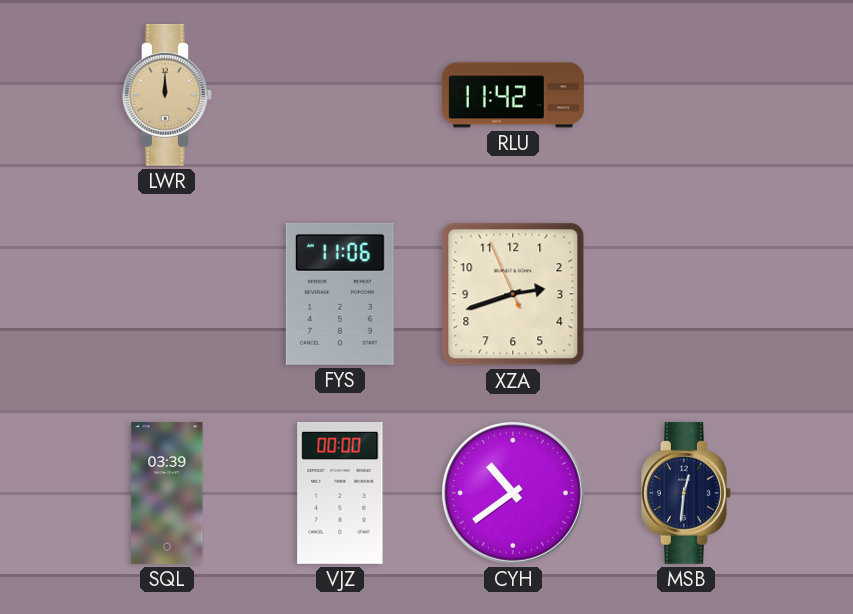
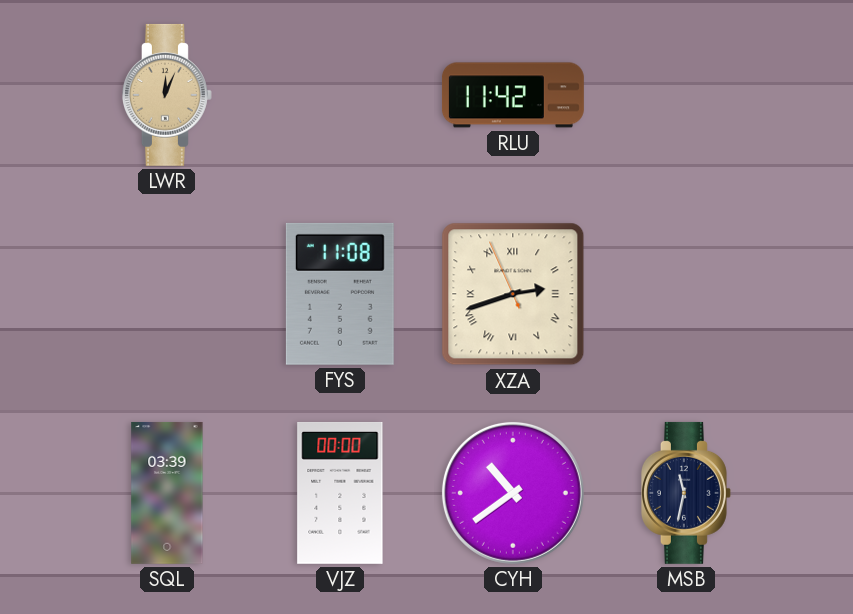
LWR: 12:00 -> 12:04 (167, 95)
FYS: 11:06 -> 11:08 (340, 294)
XZA numerals: Arabic -> Roman (513, 294)
MSB: 12:31 -> 11:32 (686, 493)
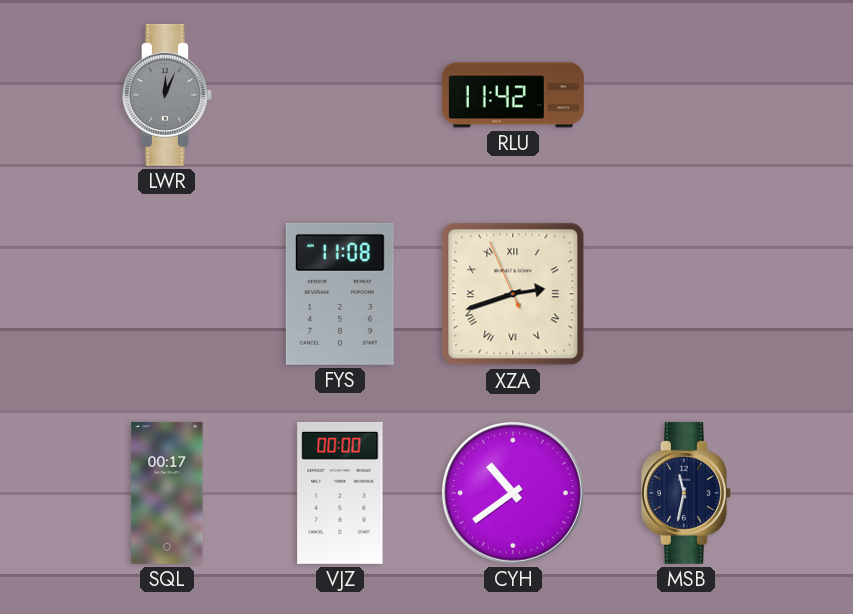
LWR dial: champagne -> grey (167, 95)
SQL: 03:39 -> 00:17 (167, 493)
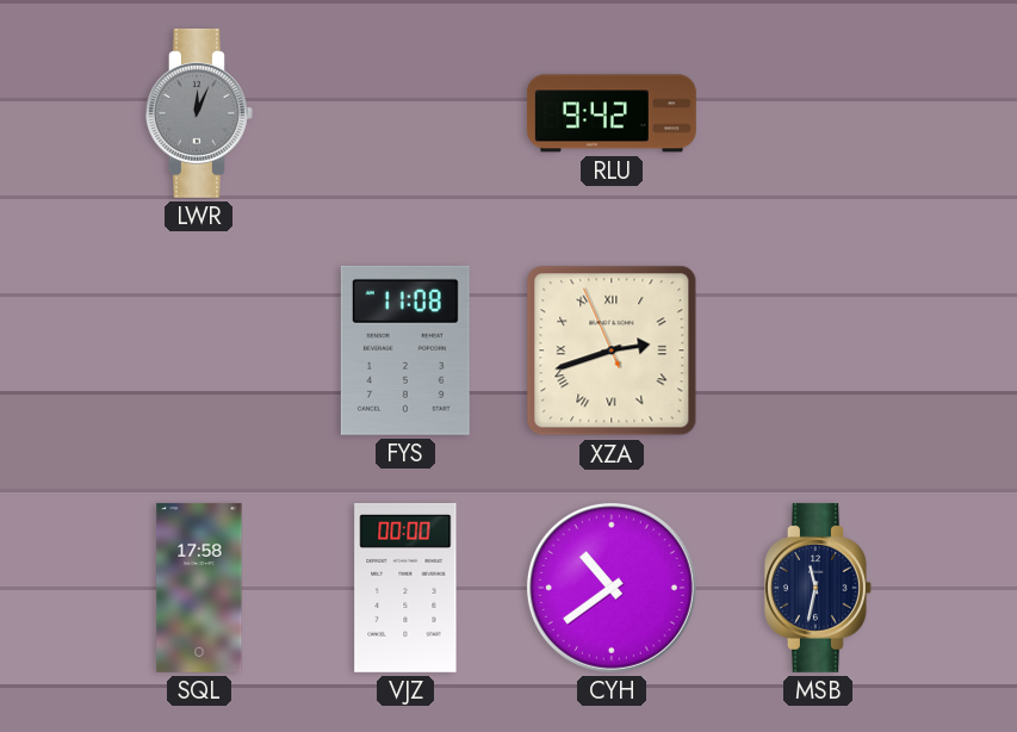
RLU: 11:42 -> 9:42 (612, 113)
SQL: 00:17 -> 17:58 (199, 588)
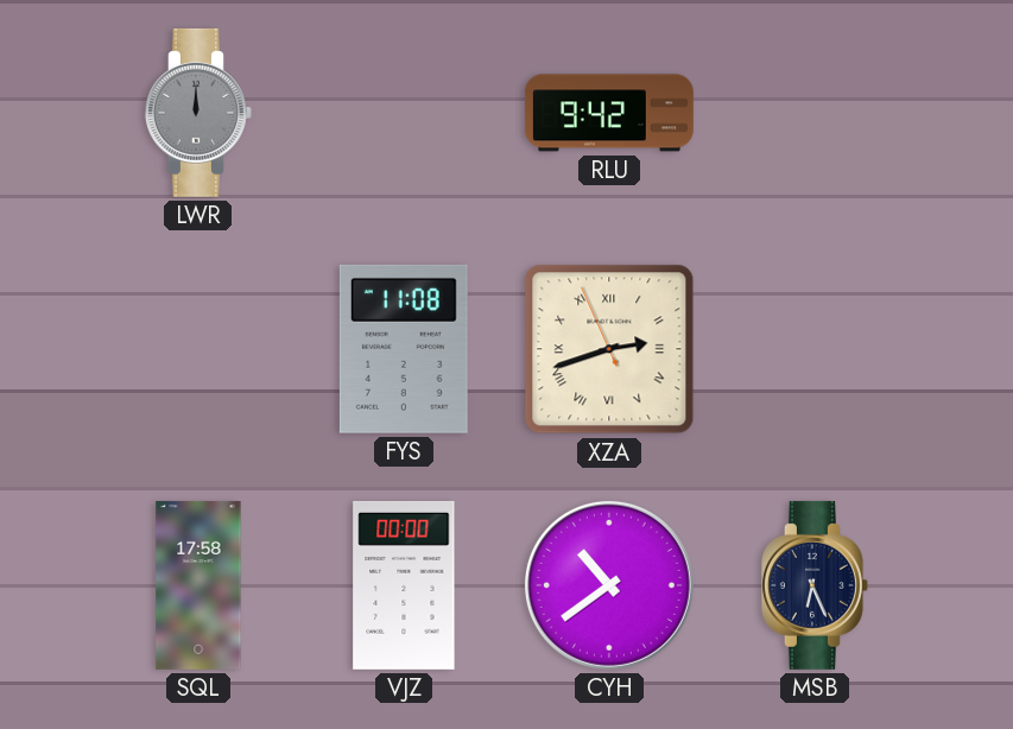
LWR: 12:04 -> 12:00 (198, 113)
MSB: 11:32 -> 6:26 (815, 585)
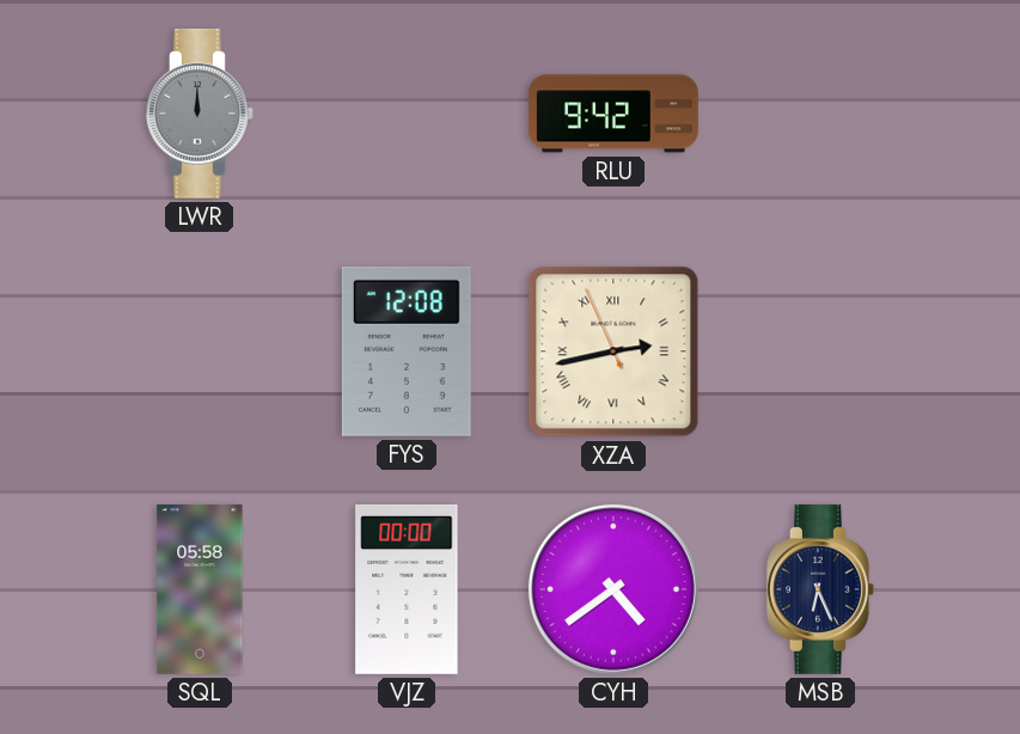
FYS: 11:08 -> 12:08 (407, 351)
XZA: 2:41 -> 2:42 (613, 351)
SQL: 17:58 -> 05:58 (200, 589)
CYH: 10:39 -> 4:39 (613, 589)
